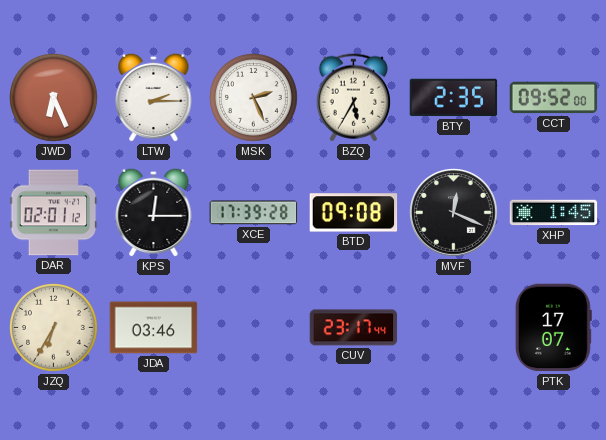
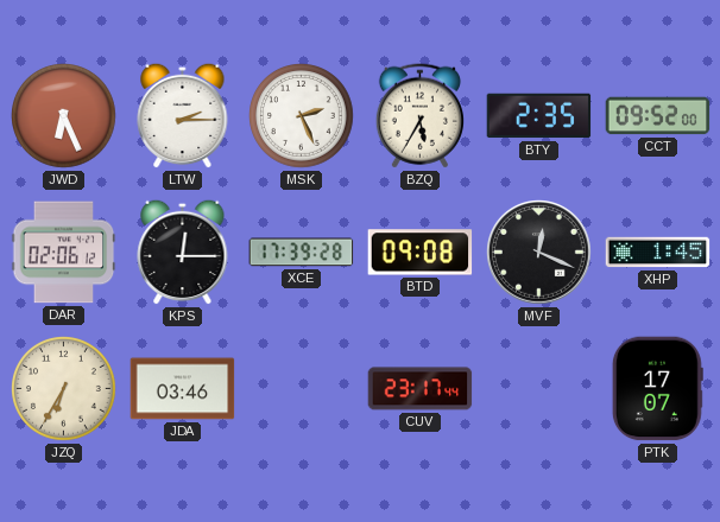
DAR: 02:01 -> 02:06 (64, 253)
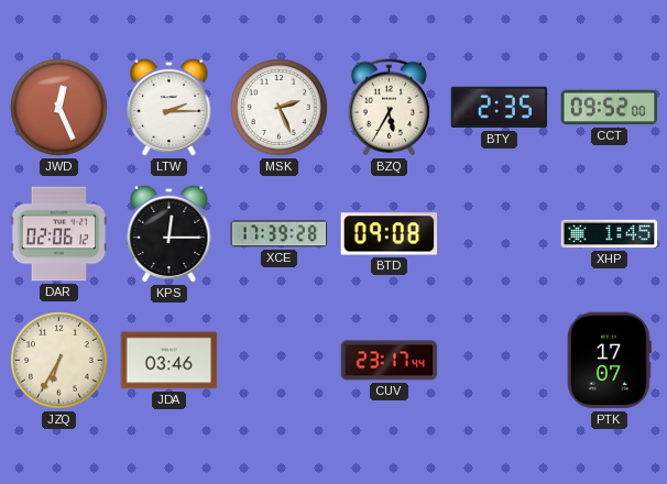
JWD: 6:26 -> 12:26 (59, 108)
MVF: 12:19 -> none (539, 253)
